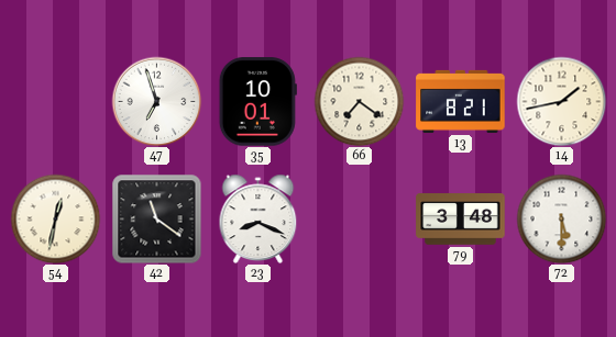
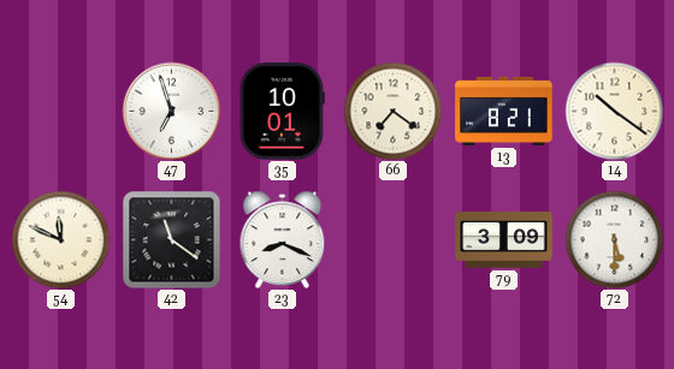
14: 1:43 -> 10:21 (614, 111)
54: 12:32 -> 11:49 (60, 239)
79: 3:48 -> 3:09 (504, 240)
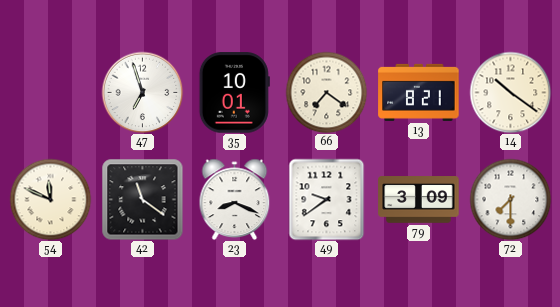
49: none -> 9:39 (327, 199)
72: 5:30 -> 7:30 (510, 199)
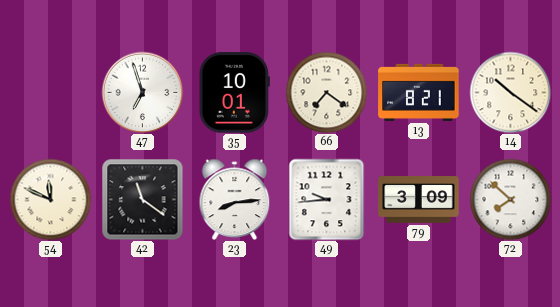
23: 8:19 -> 8:14 (235, 199)
49: 9:39 -> 9:44 (327, 199)
72: 7:30 -> 7:52 (510, 199)
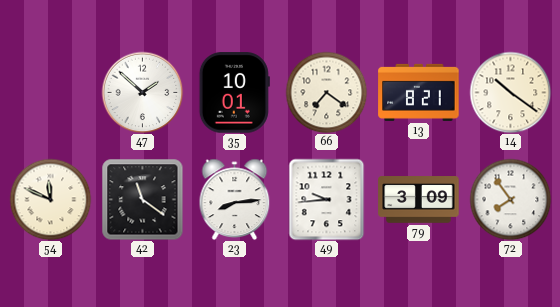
47: 6:57 -> 1:52 (142, 92)
72: 7:52 -> 7:54 (510, 199)
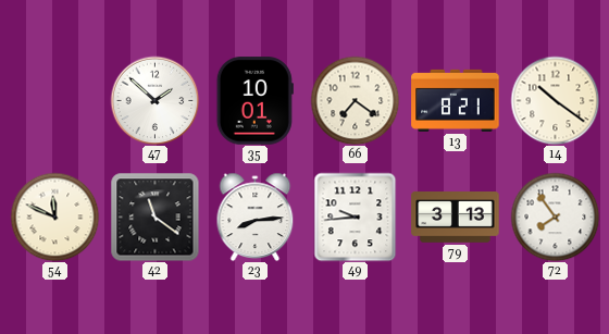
79: 3:09 -> 3:13 (456, 218)
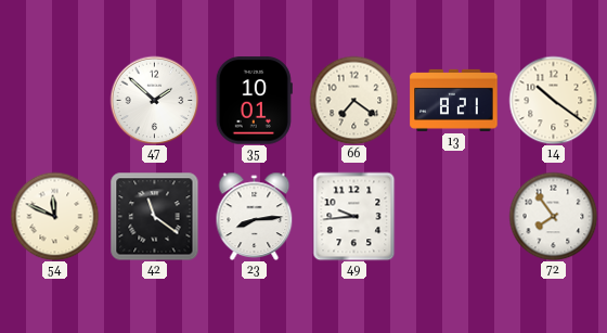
79: 3:13 -> none (456, 218)
